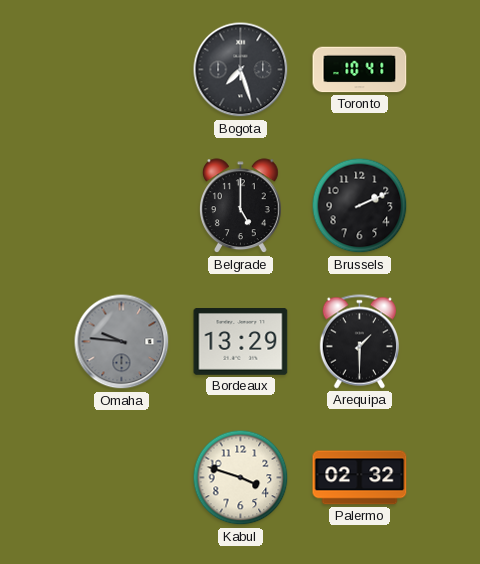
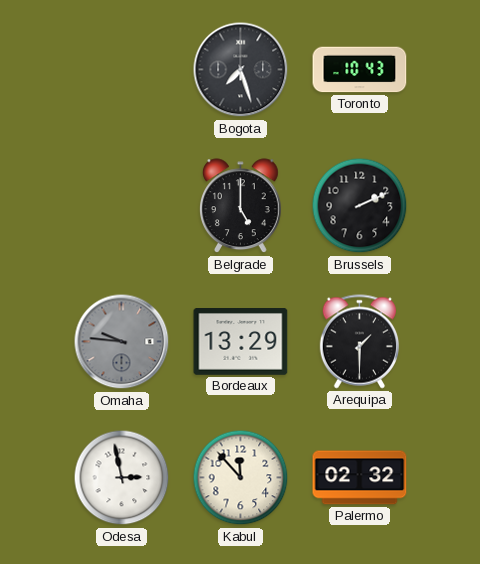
Toronto: 10:41 -> 10:43 (360, 70)
Odesa: none -> 2:58 (122, 478)
Kabul: 3:48 -> 11:53 (241, 478)
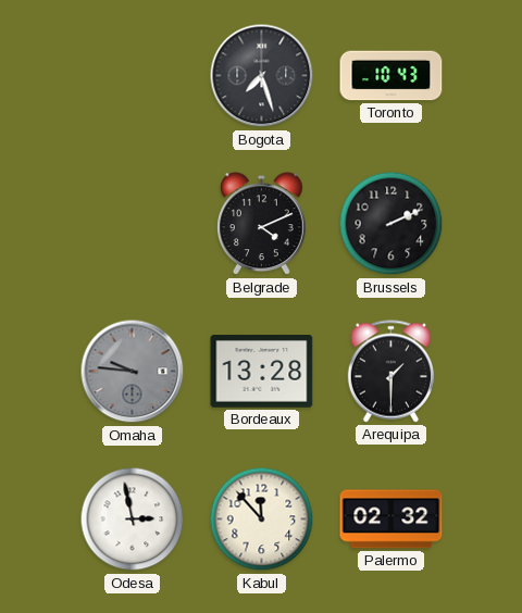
Belgrade: 5:00 -> 4:11 (262, 224)
Bordeaux: 13:29 -> 13:28 (262, 372)
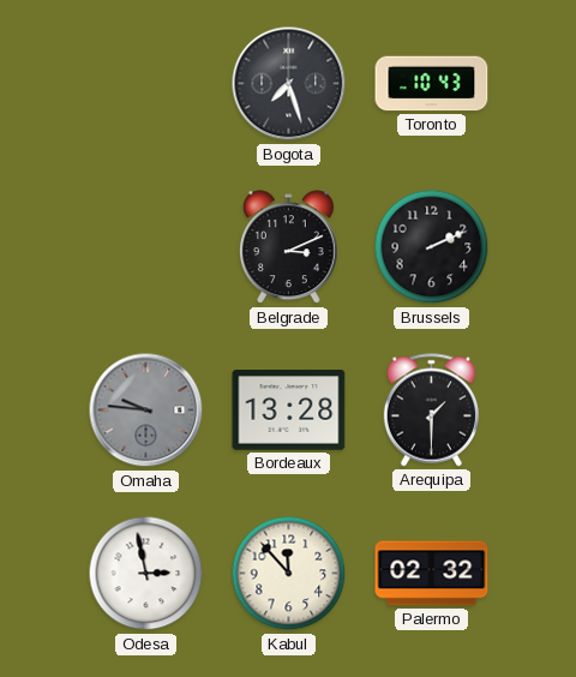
Belgrade: 4:11 -> 3:11 (289, 247)
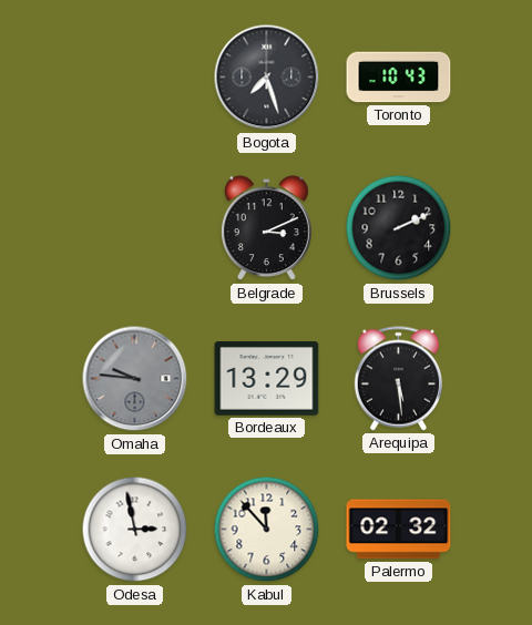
Bordeaux: 13:28 -> 13:29 (267, 379)
Arequipa: 1:30 -> 5:29 (398, 379)
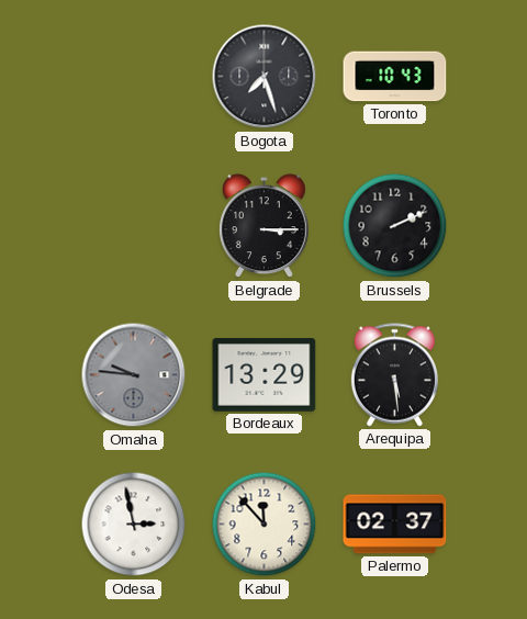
Belgrade: 3:11 -> 3:15 (265, 226)
Palermo: 02:32 -> 02:37 (395, 525)
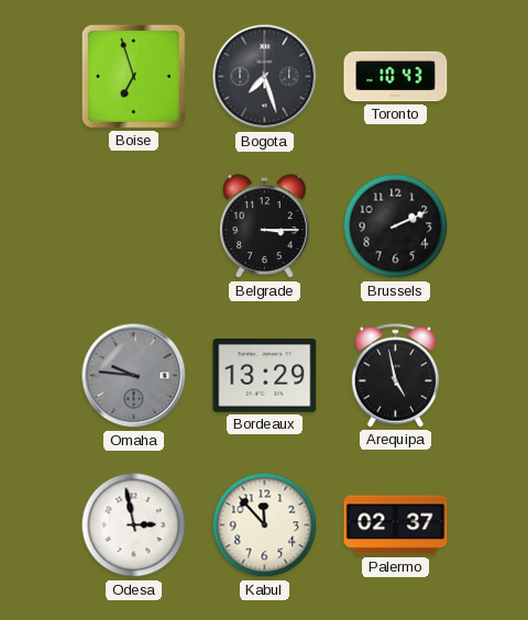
Boise: none -> 6:57 (133, 76)
Arequipa: 5:29 -> 4:58 (395, 376)
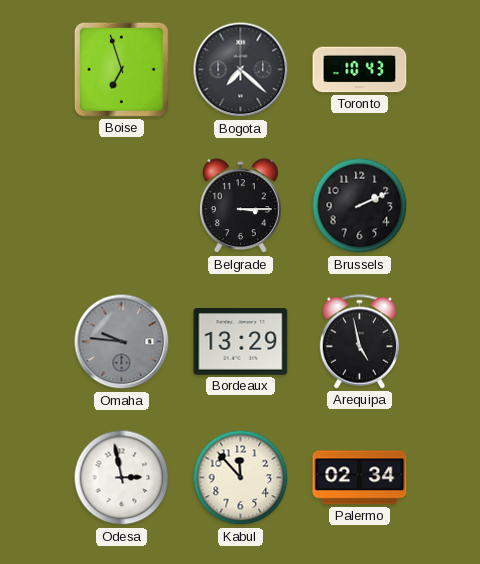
Bogota: 7:27 -> 7:22 (241, 70)
Palermo: 02:37 -> 02:34 (360, 478)
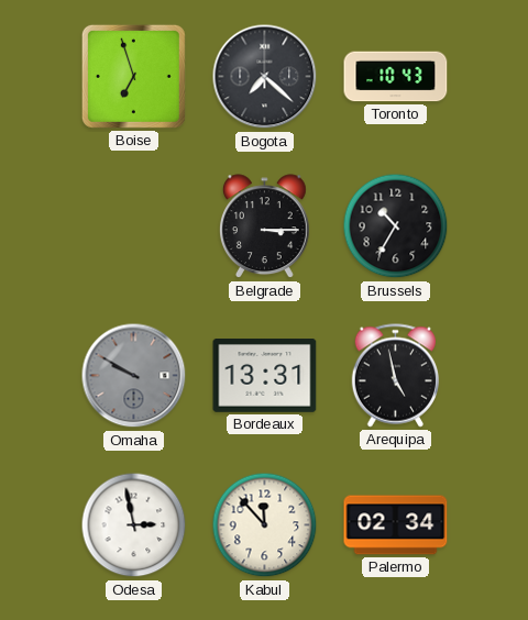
Brussels: 2:11 -> 10:35 (396, 226)
Omaha: 9:46 -> 9:50 (134, 376)
Bordeaux: 13:29 -> 13:31 (265, 376)
